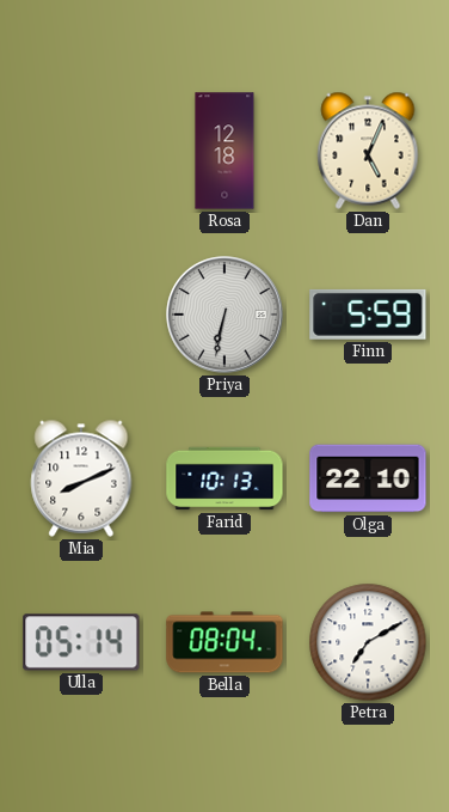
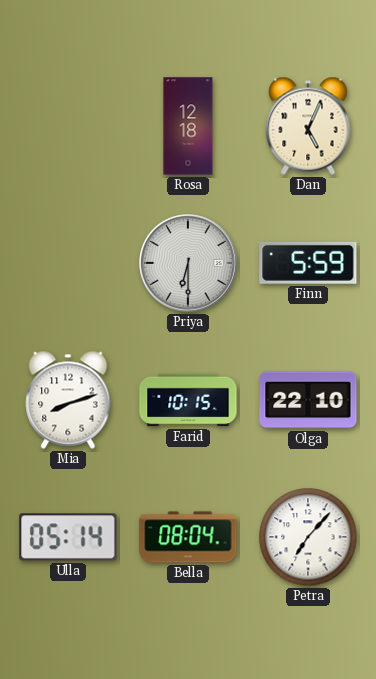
Priya: 6:32 -> 6:30 (188, 263)
Mia: 8:11 -> 8:12 (68, 400)
Farid: 10:13 -> 10:15 (188, 400)
Petra: 7:10 -> 7:07 (308, 537)
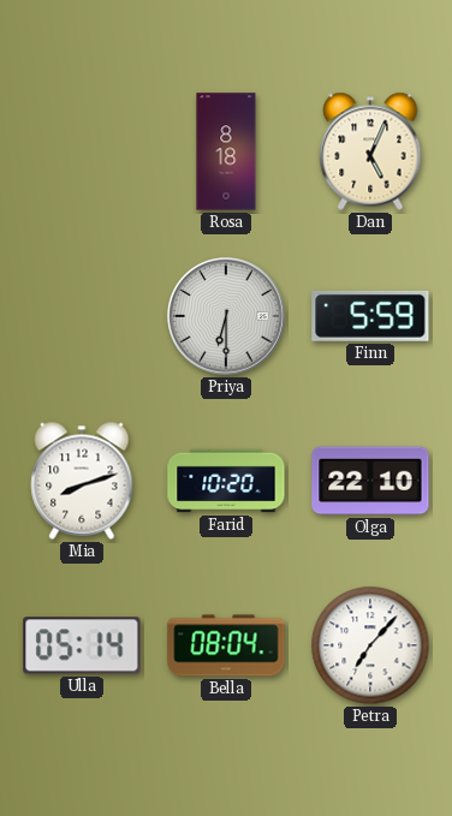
Rosa: 12:18 -> 8:18 (226, 151)
Farid: 10:15 -> 10:20 (226, 481)
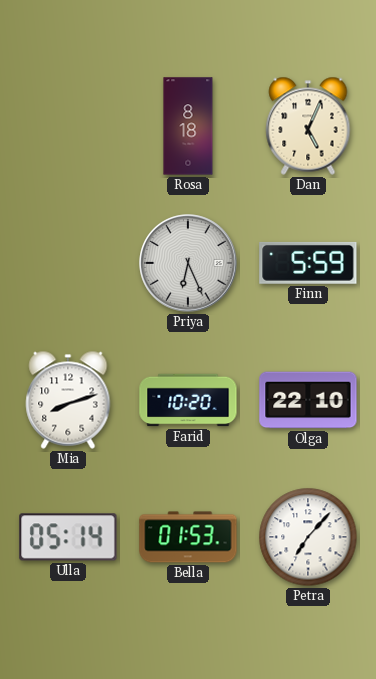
Priya: 6:30 -> 6:26 (188, 263)
Bella: 08:04 -> 01:53 (188, 537)
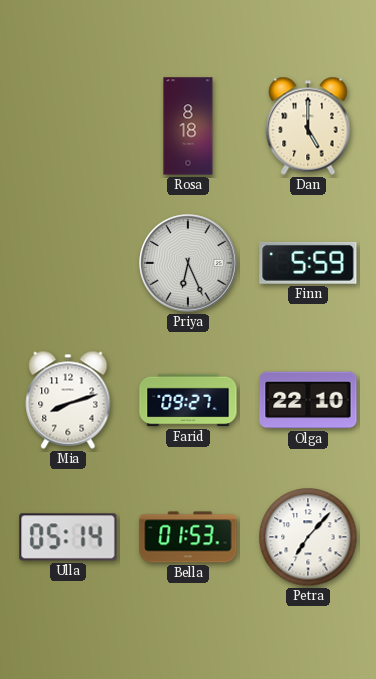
Dan: 5:04 -> 5:00 (308, 126)
Farid: 10:20 -> 09:27 (188, 400)
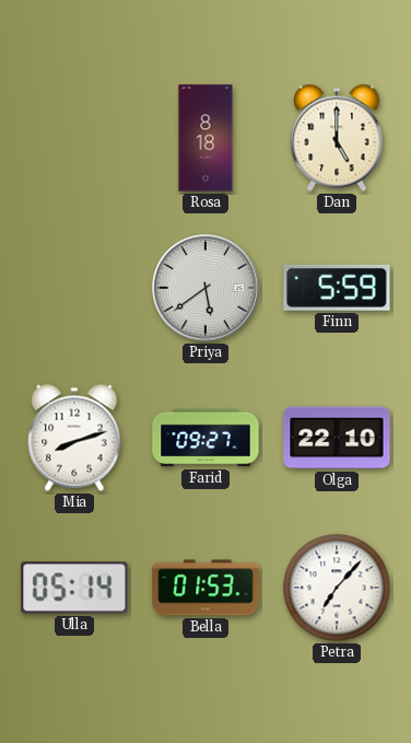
Priya: 6:26 -> 5:39 (205, 288)
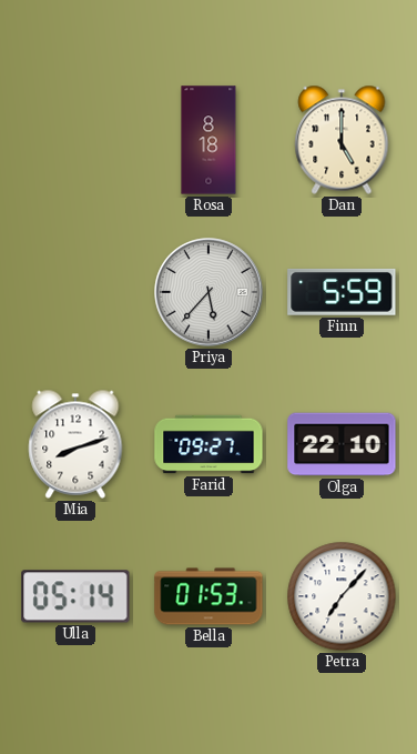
Priya: 5:39 -> 5:37 (208, 292)
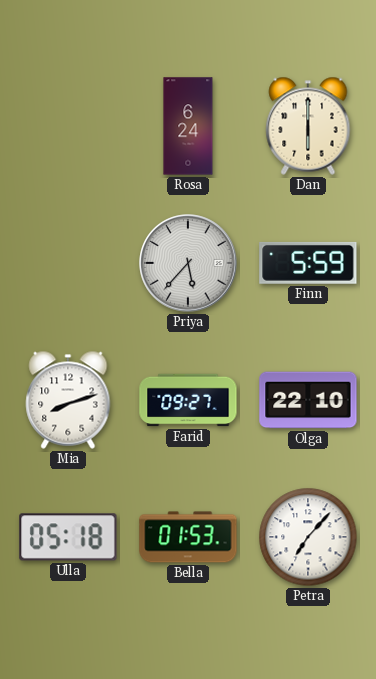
Rosa: 8:18 -> 6:24 (188, 126)
Dan: 5:00 -> 6:00 (308, 126)
Ulla: 05:14 -> 05:18 (68, 537)
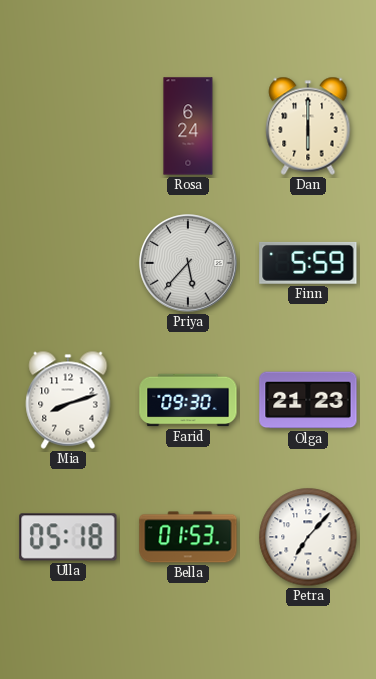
Farid: 09:27 -> 09:30 (188, 400)
Olga: 22:10 -> 21:23 (308, 400)
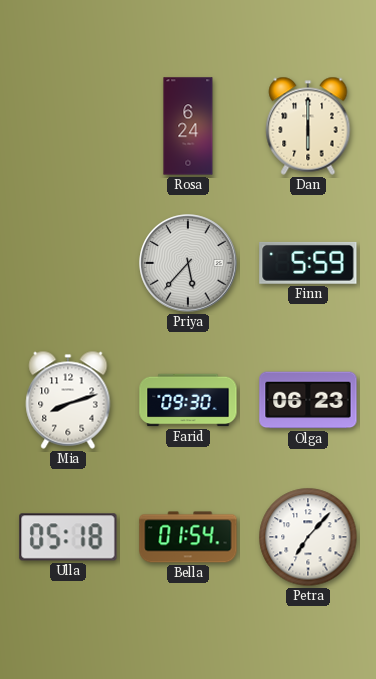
Olga: 21:23 -> 06:23 (308, 400)
Bella: 01:53 -> 01:54 (188, 537)
